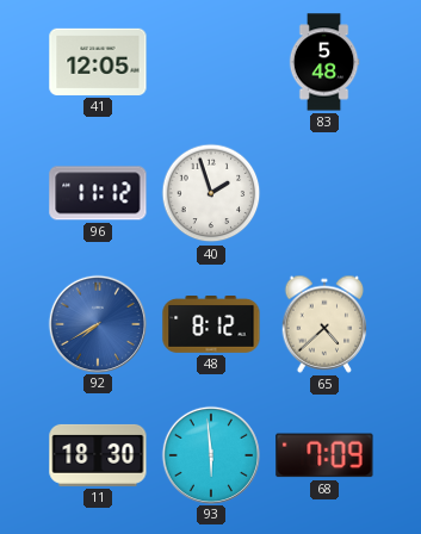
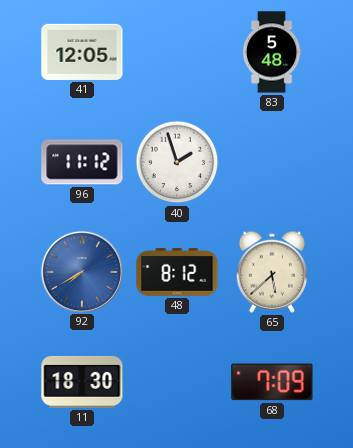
65: 4:38 -> 5:38 (272, 272)
93: 5:59 -> none (210, 454)
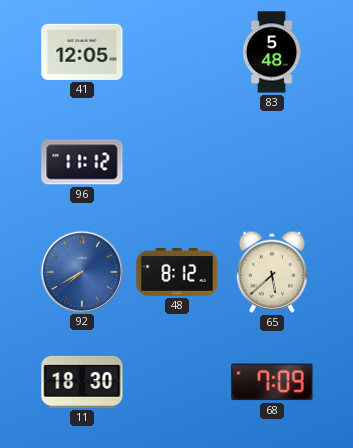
40: 1:57 -> none (177, 162)
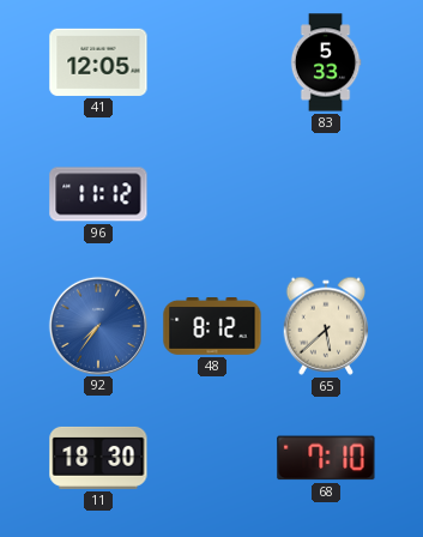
83: 5:48 -> 5:33 (326, 62)
92: 7:40 -> 7:36 (97, 325)
68: 7:09 -> 7:10 (326, 458)
